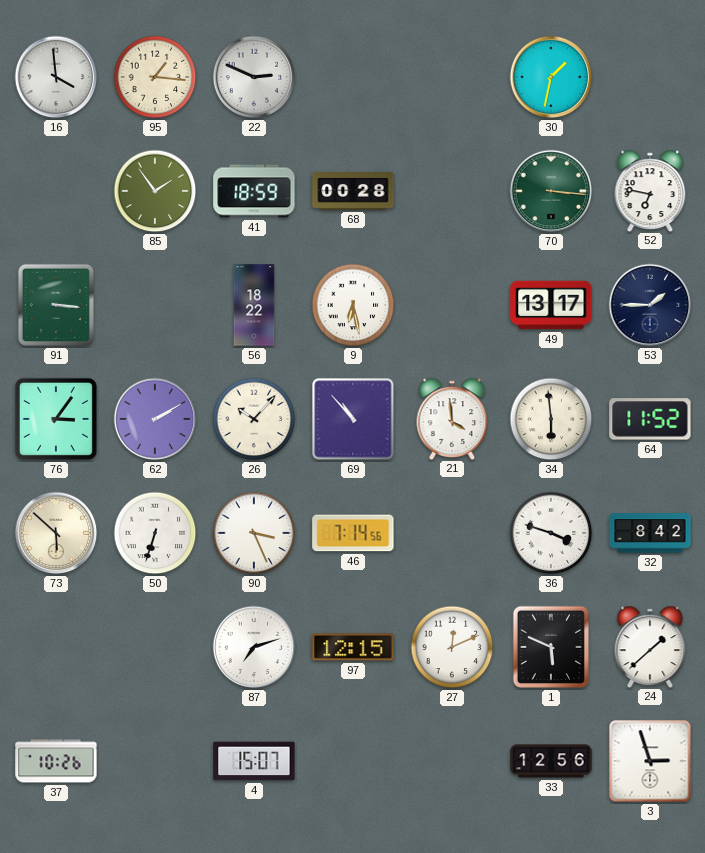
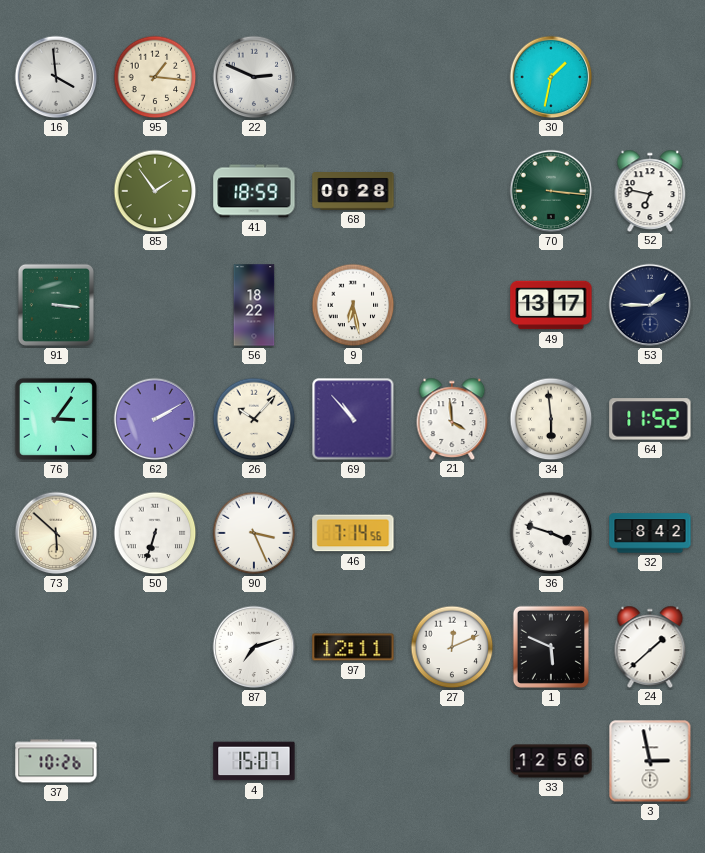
97: 12:15 -> 12:11 (353, 647)
3: 2:57 -> 2:58 (650, 761)
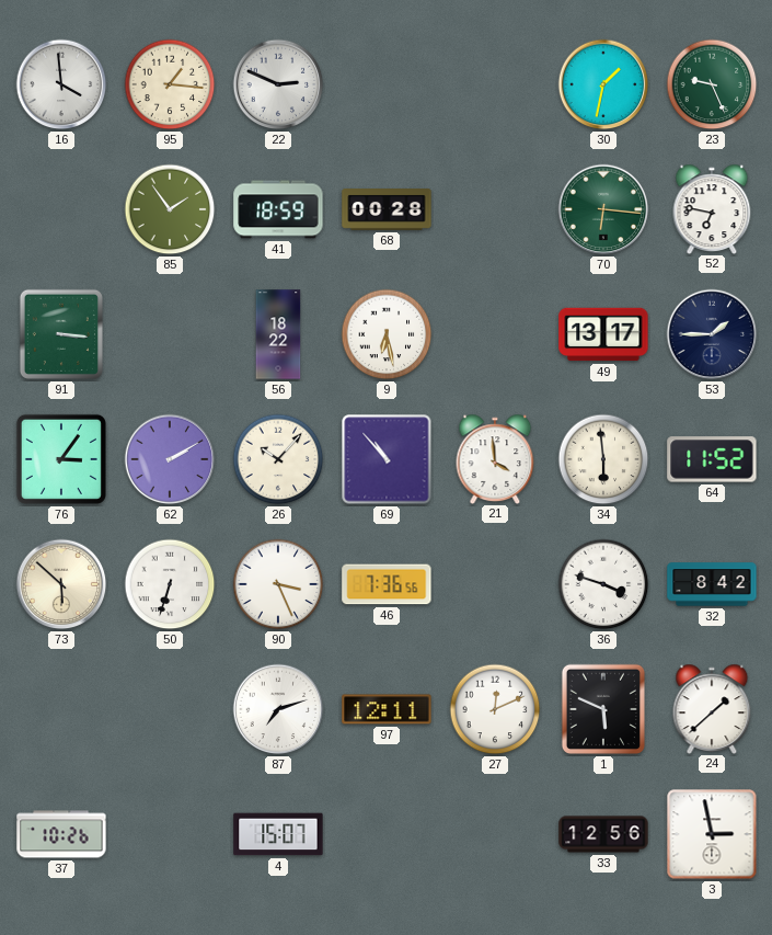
23: none -> 9:26 (712, 84)
70: 3:16 -> 6:16 (603, 209)
46: 7:14 -> 7:36 (387, 584)
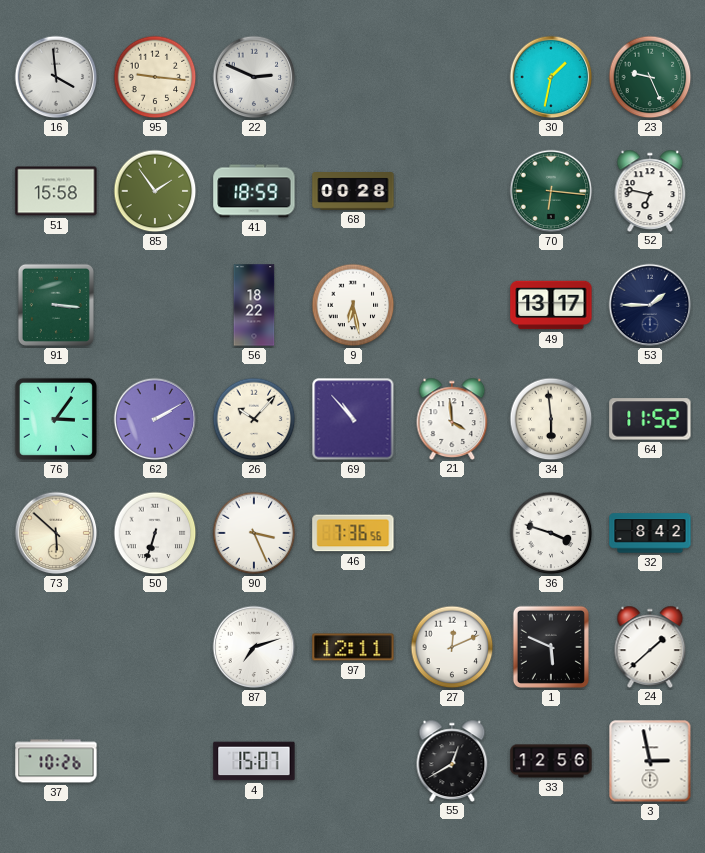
95: 1:16 -> 9:16 (155, 77)
51: none -> 15:58 (56, 191)
55: none -> 12:40 (452, 760)
